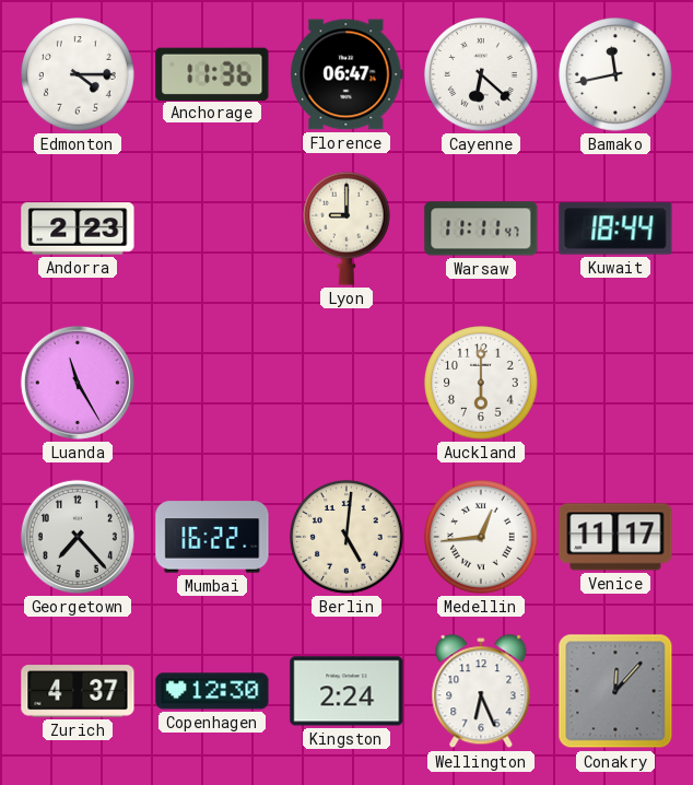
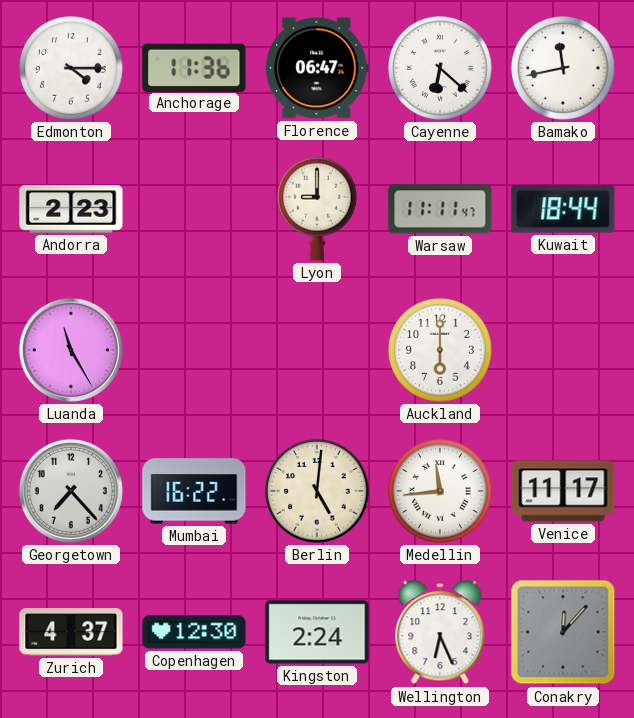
Medellin: 12:44 -> 11:44 (440, 491)
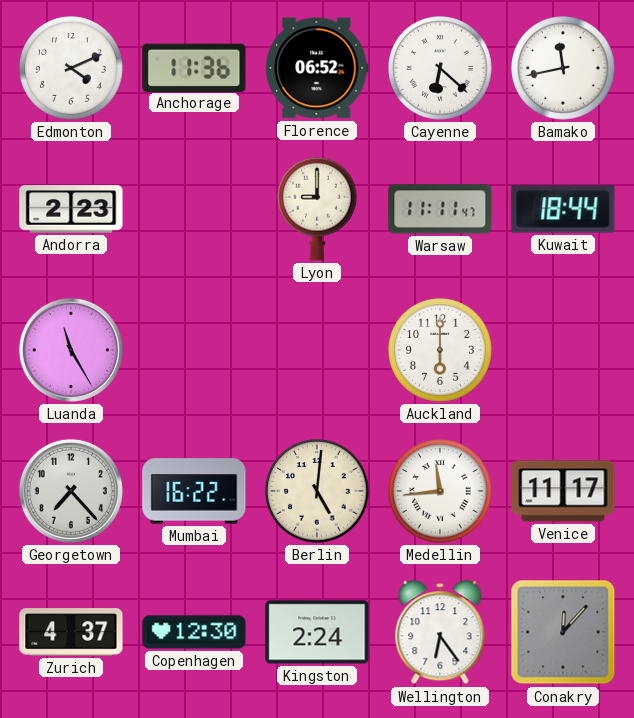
Edmonton: 4:15 -> 4:11 (71, 68)
Florence: 06:47 -> 06:52 (317, 68)
Wellington: 6:26 -> 6:24 (440, 633)
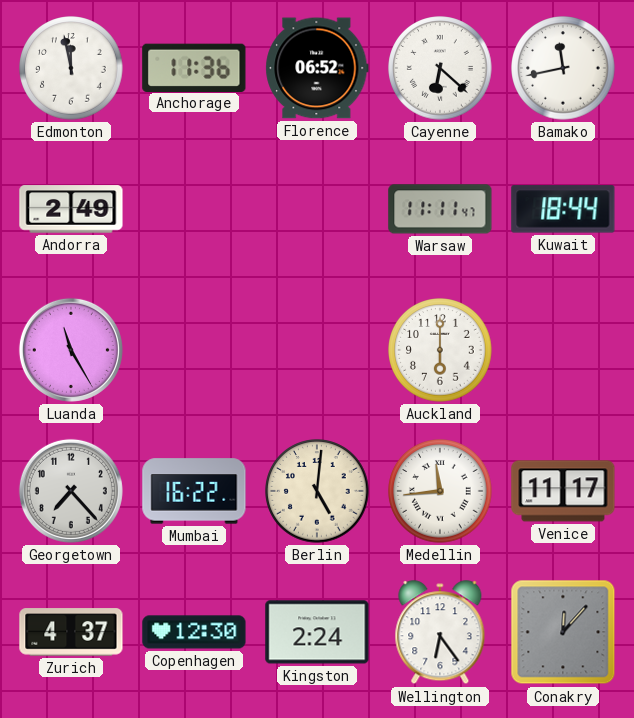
Edmonton: 4:11 -> 11:58 (71, 68)
Andorra: 2:23 -> 2:49 (71, 209)
Lyon: 9:00 -> none (318, 209)
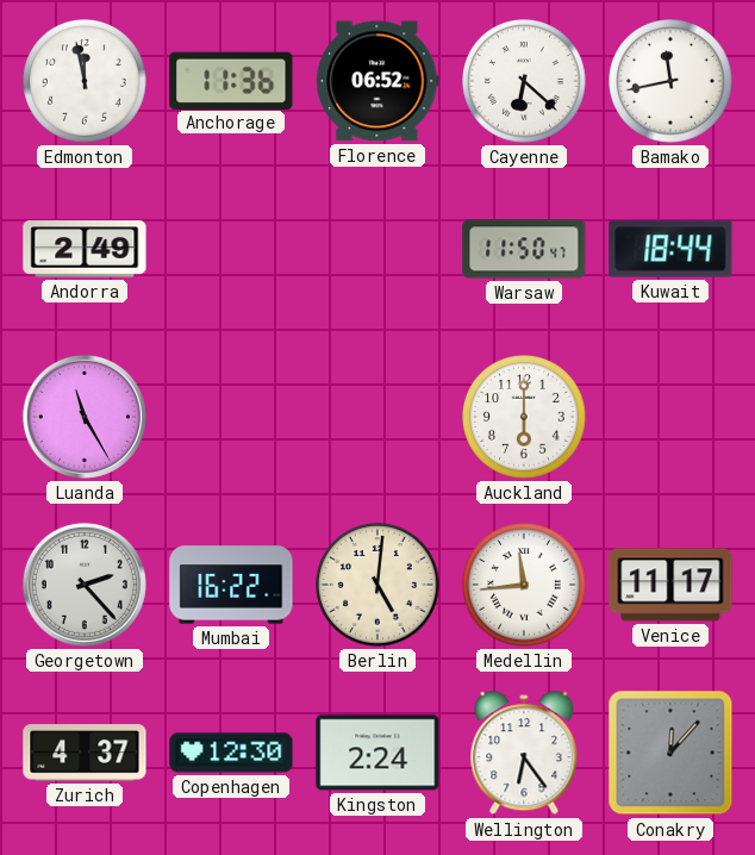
Warsaw: 11:11 -> 11:50 (524, 249)
Georgetown: 7:23 -> 2:23 (85, 585)
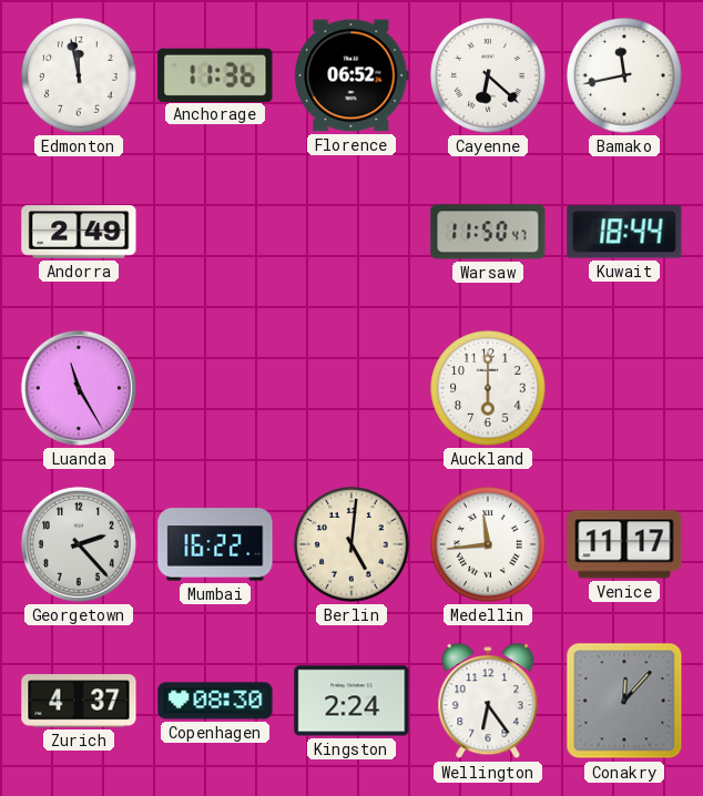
Copenhagen: 12:30 -> 08:30 (215, 701)
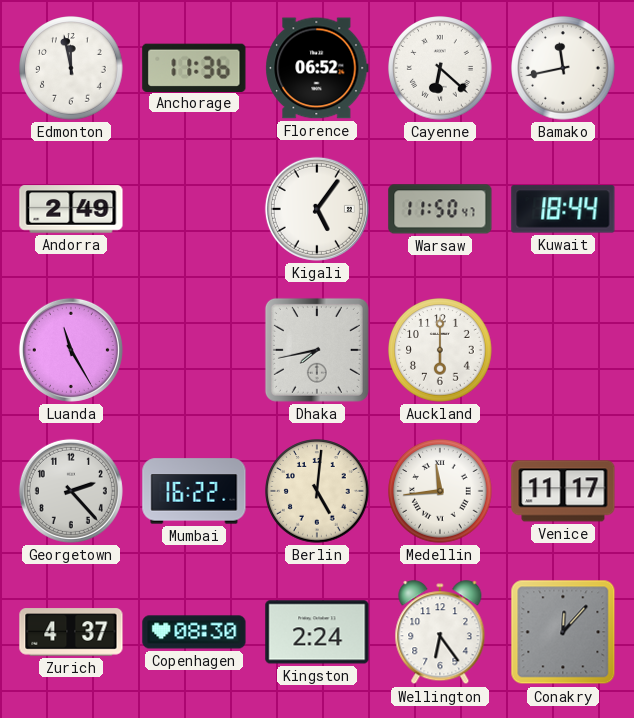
Kigali: none -> 5:06 (317, 209)
Dhaka: none -> 7:43 (317, 350)
